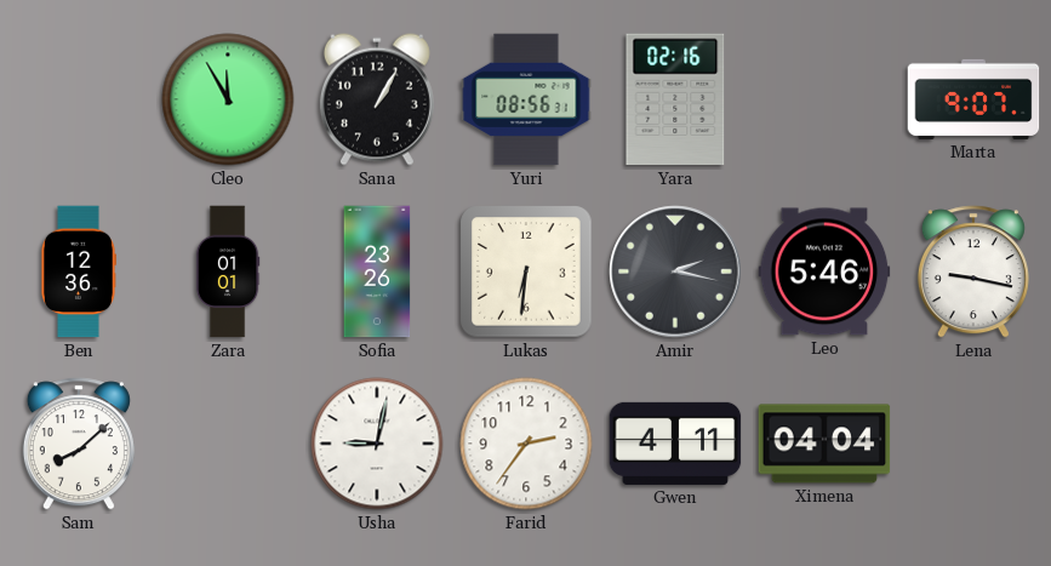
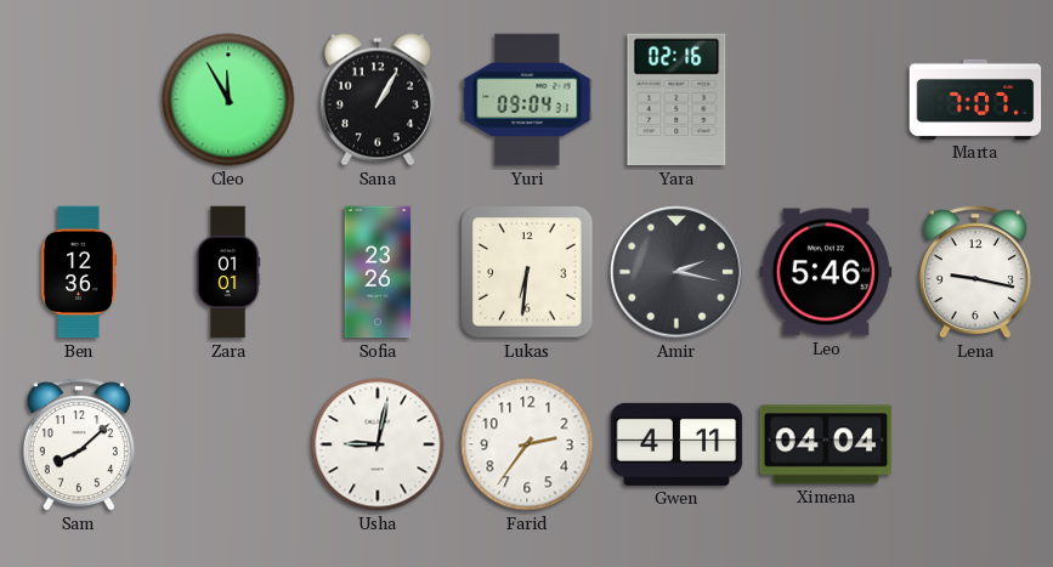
Yuri: 08:56 -> 09:04 (527, 100)
Marta: 9:07 -> 7:07 (975, 100)
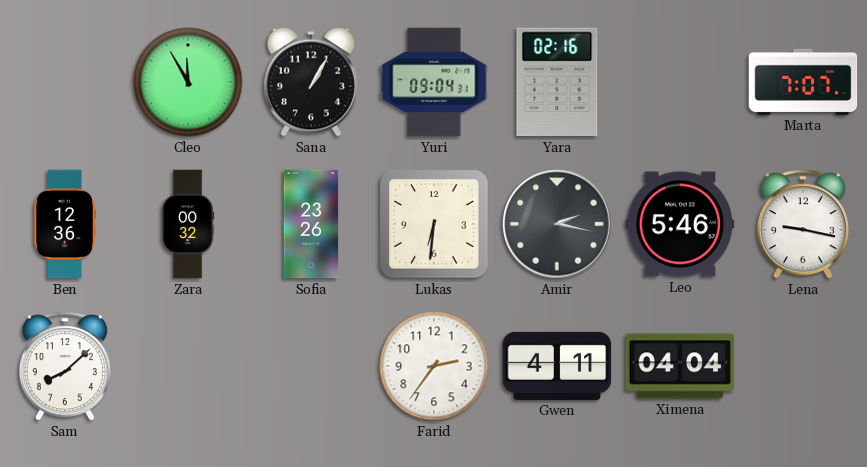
Zara: 01:01 -> 00:32 (188, 224)
Usha: 9:02 -> none (378, 444)
